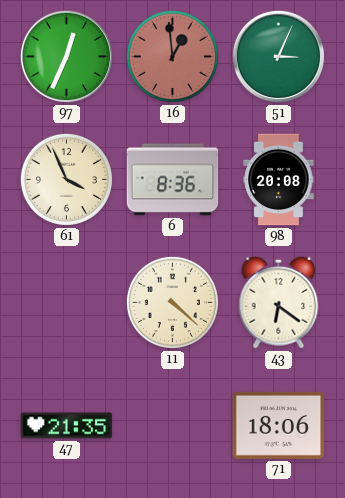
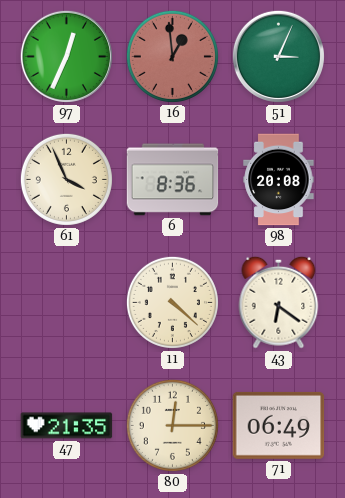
80: none -> 12:15 (172, 425)
71: 18:06 -> 06:49 (279, 425)
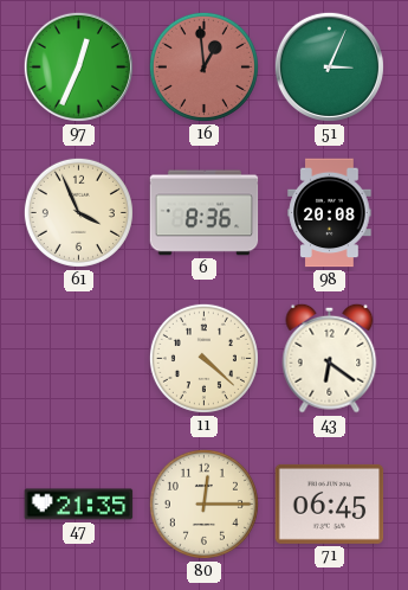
71: 06:49 -> 06:45 (330, 504)
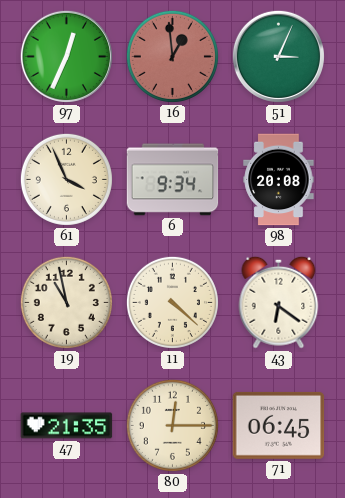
6: 8:36 -> 9:34 (173, 180)
19: none -> 10:58 (66, 302)
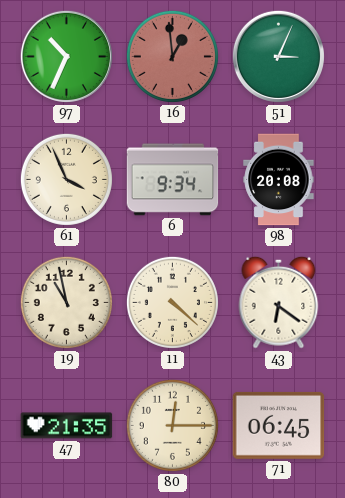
97: 12:34 -> 10:34 (66, 56)
